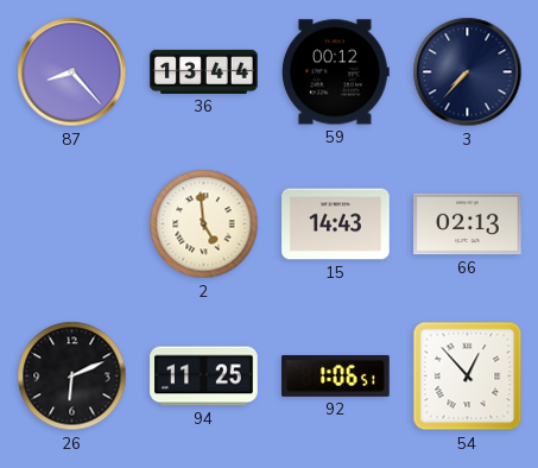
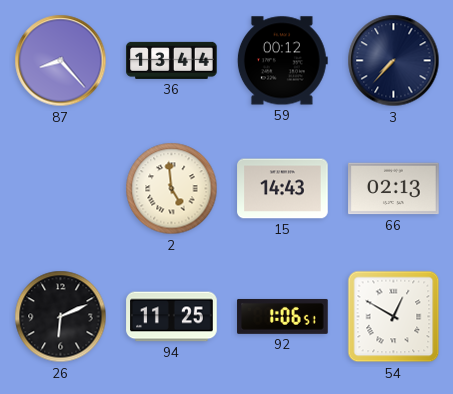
54: 12:53 -> 12:50 (394, 317)
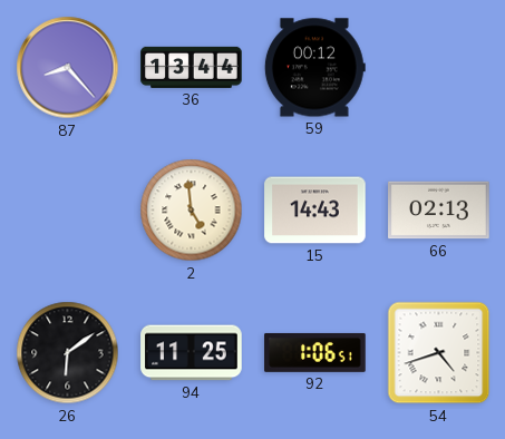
3: 7:37 -> none (394, 61)
26: 6:11 -> 6:09 (68, 353)
54: 12:50 -> 4:42 (439, 353)
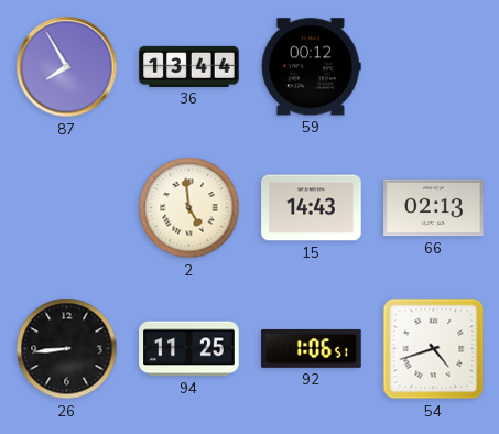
87: 8:23 -> 7:55 (67, 67)
26: 6:09 -> 8:44 (67, 349)
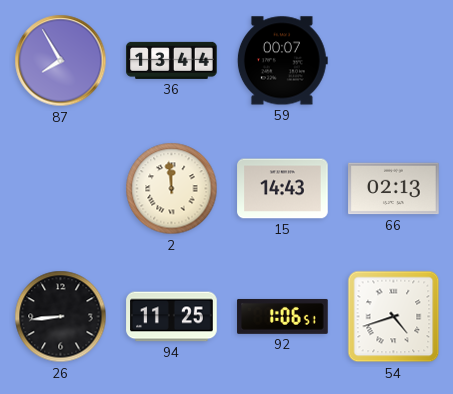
59: 00:12 -> 00:07 (282, 61)
2: 4:59 -> 11:59 (172, 189)
